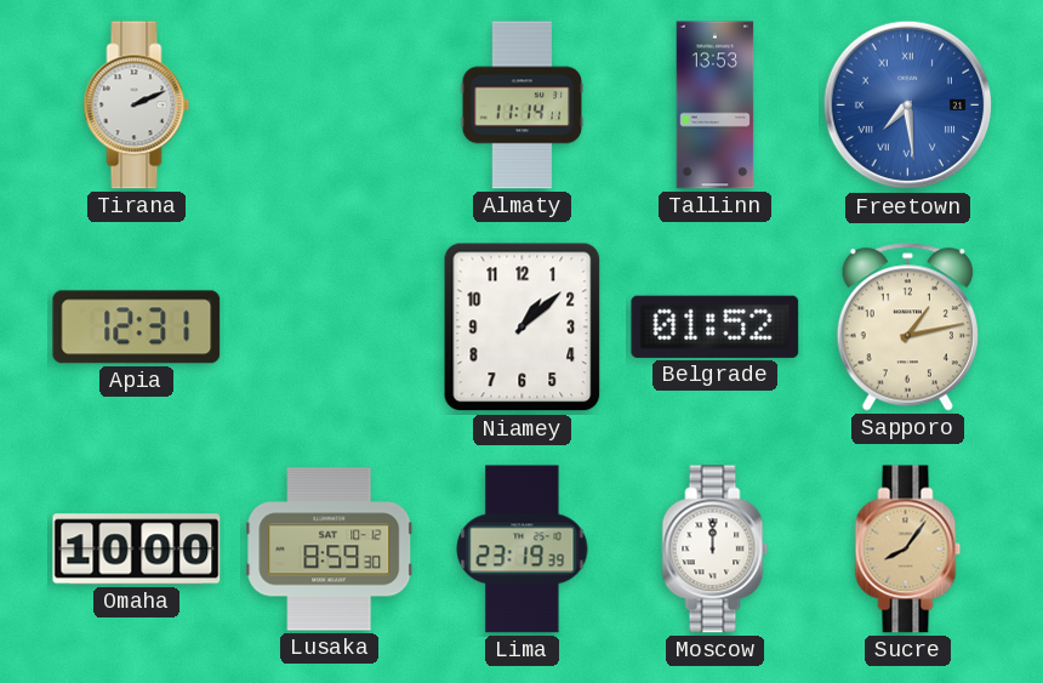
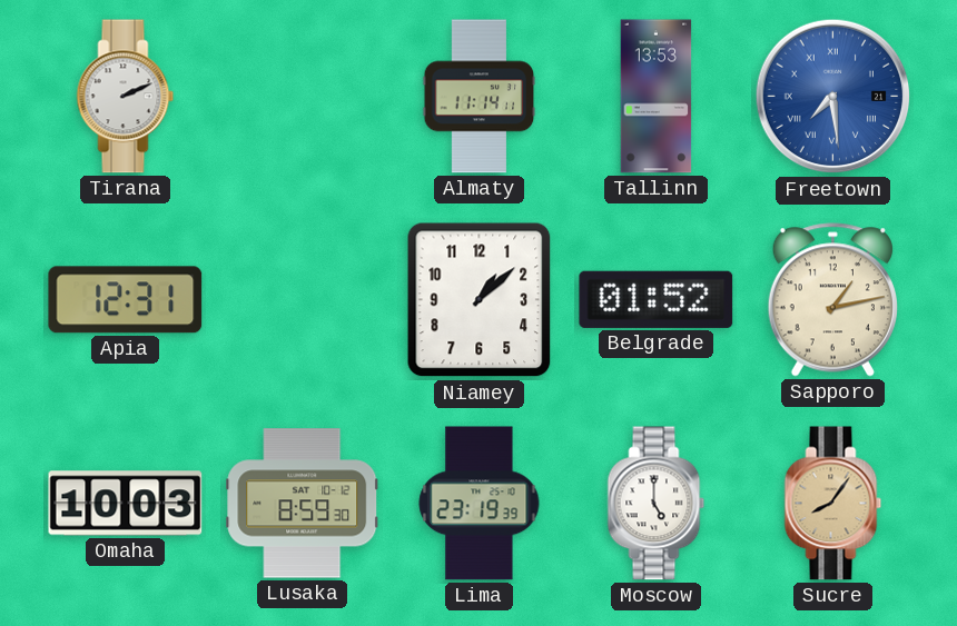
Omaha: 10:00 -> 10:03 (126, 504)
Moscow: 12:00 -> 5:00 (657, 504)
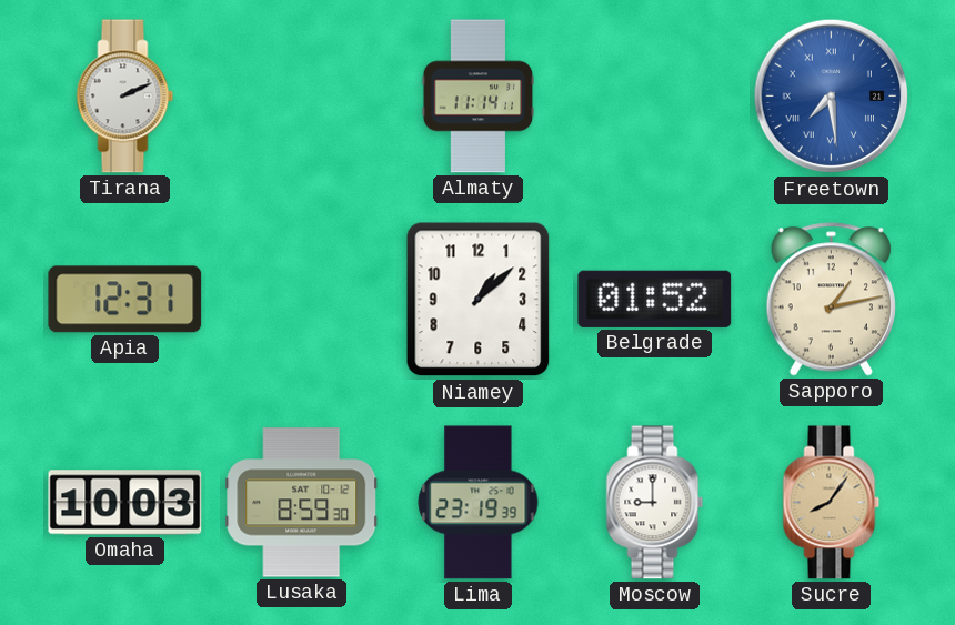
Tallinn: 13:53 -> none (657, 97)
Moscow: 5:00 -> 9:00 (655, 503)
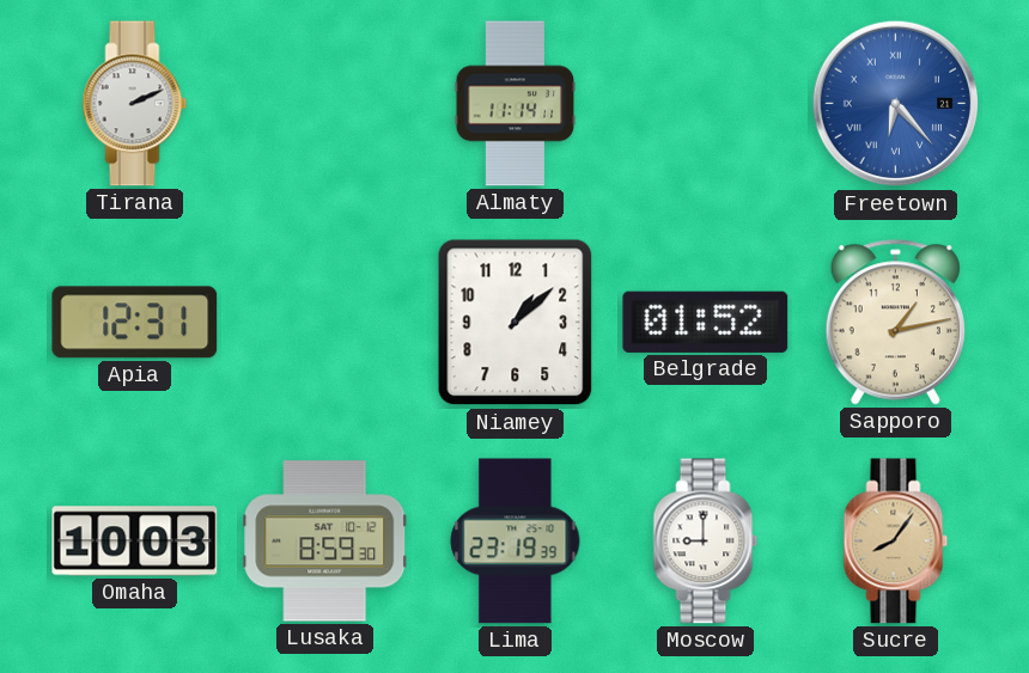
Freetown: 7:29 -> 6:23 (896, 104)
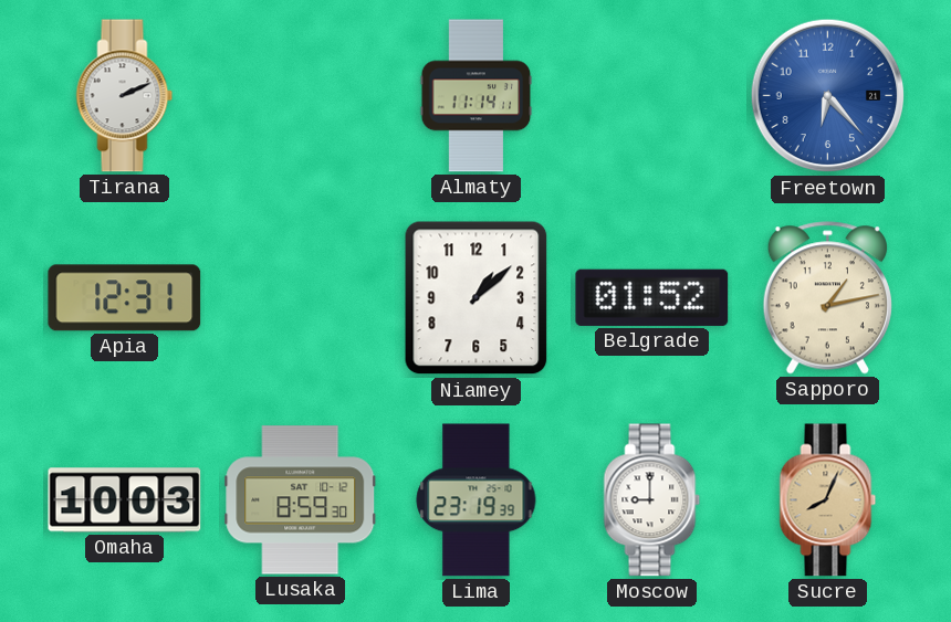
Freetown numerals: Roman -> Arabic (828, 96)
Sucre: 8:06 -> 8:04 (828, 500)
